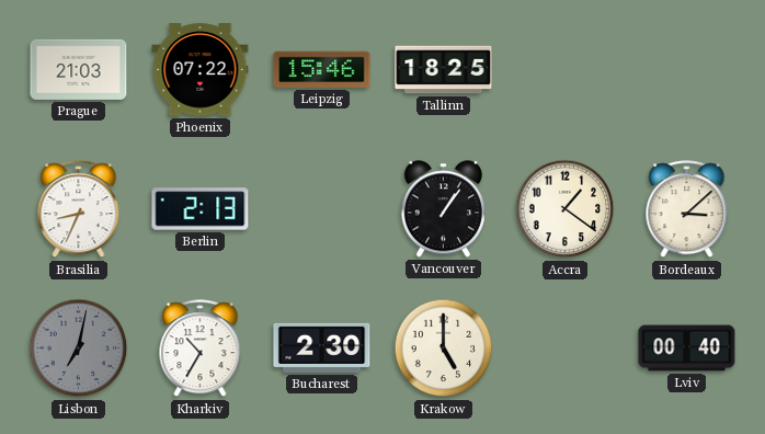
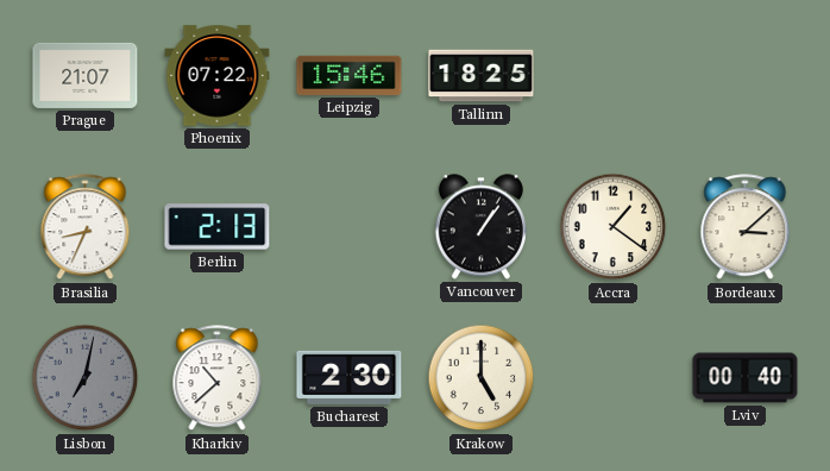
Prague: 21:03 -> 21:07 (86, 75)
Kharkiv: 10:35 -> 10:38 (218, 378)
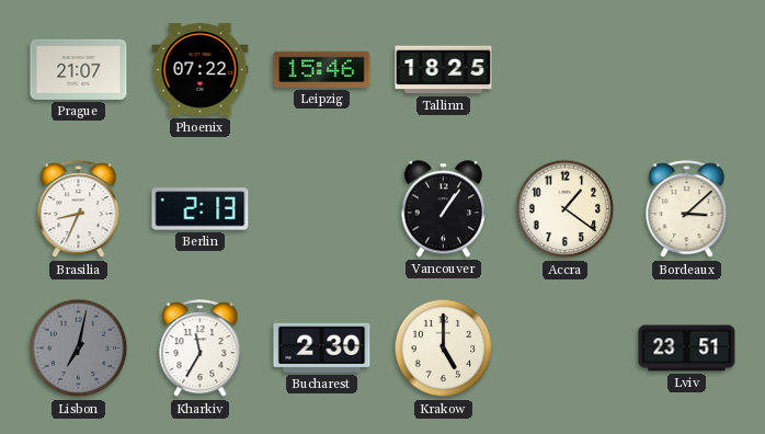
Kharkiv: 10:38 -> 11:35 (201, 349)
Lviv: 00:40 -> 23:51 (687, 349)
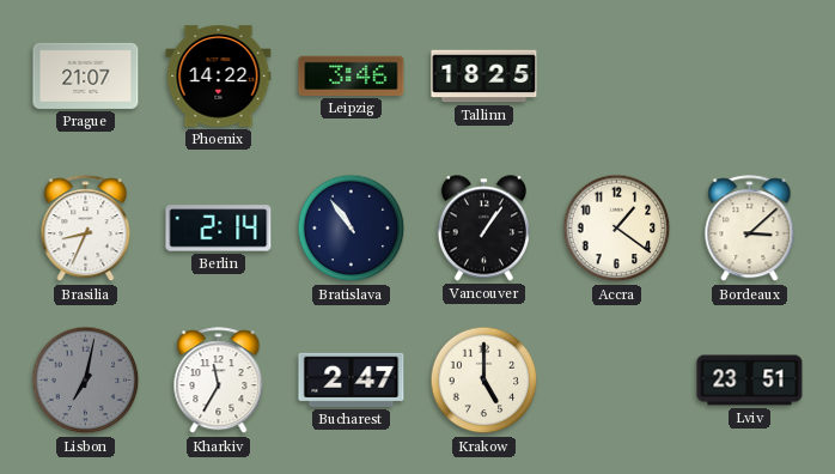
Phoenix: 07:22 -> 14:22 (219, 77)
Leipzig: 15:46 -> 3:46 (352, 75)
Berlin: 2:13 -> 2:14 (219, 229)
Bratislava: none -> 10:54 (352, 229)
Bucharest: 2:30 -> 2:47 (352, 379)
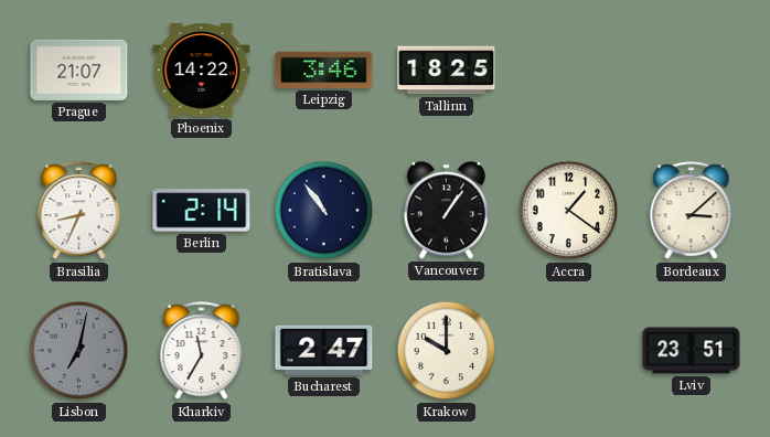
Krakow: 5:00 -> 10:00 (447, 351)
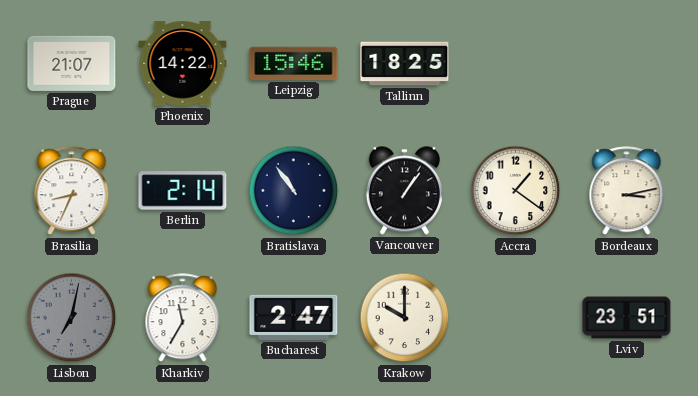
Leipzig: 3:46 -> 15:46 (294, 63)
Bordeaux: 3:08 -> 3:13 (627, 191)
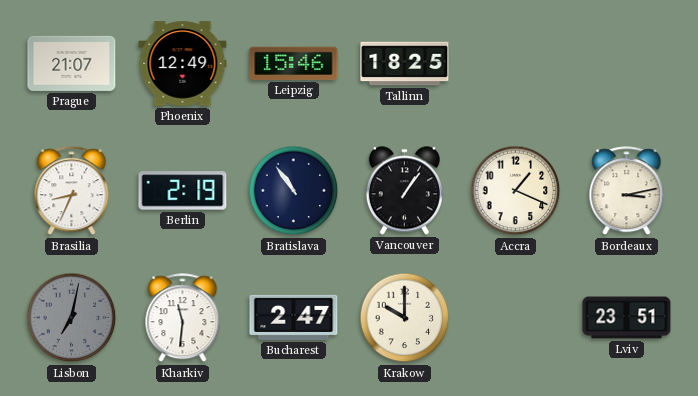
Phoenix: 14:22 -> 12:49 (183, 64)
Berlin: 2:14 -> 2:19 (183, 191)
Accra: 1:21 -> 1:19 (516, 191)
Kharkiv: 11:35 -> 11:31 (183, 318)
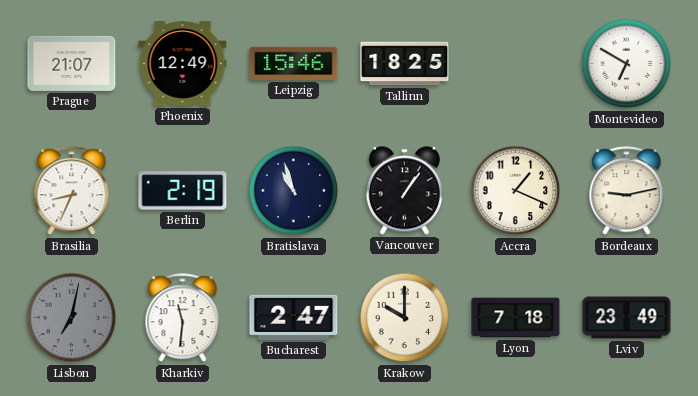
Montevideo: none -> 6:50 (627, 64)
Bratislava: 10:54 -> 10:57 (294, 191)
Bordeaux: 3:13 -> 9:13 (627, 191)
Lyon: none -> 7:18 (516, 318)
Lviv: 23:51 -> 23:49 (627, 318)
